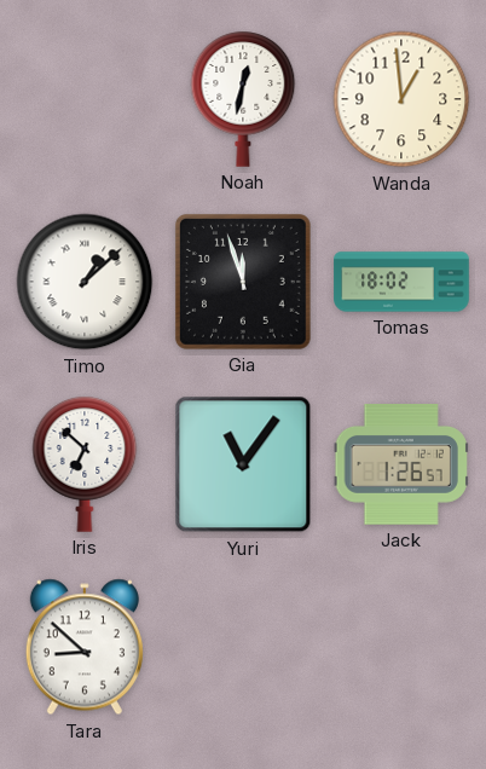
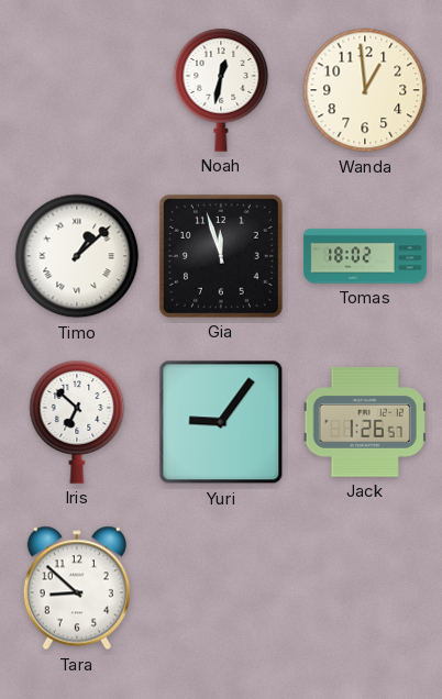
Yuri: 11:06 -> 9:06 (221, 422)
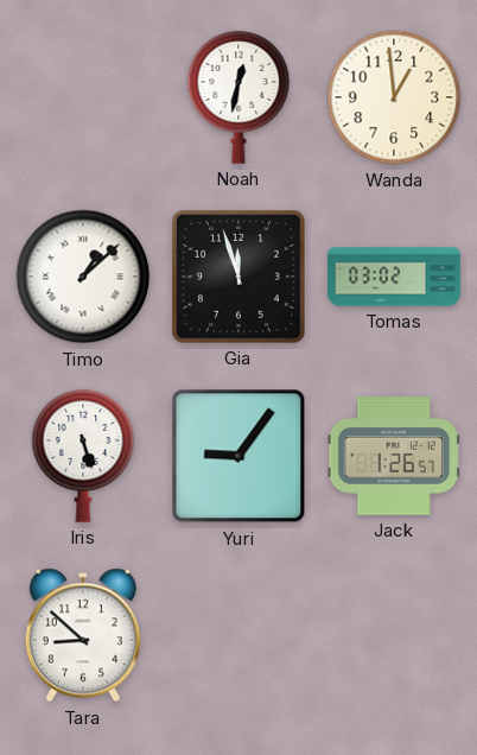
Tomas: 18:02 -> 03:02 (394, 277)
Iris: 6:52 -> 5:27 (83, 456)
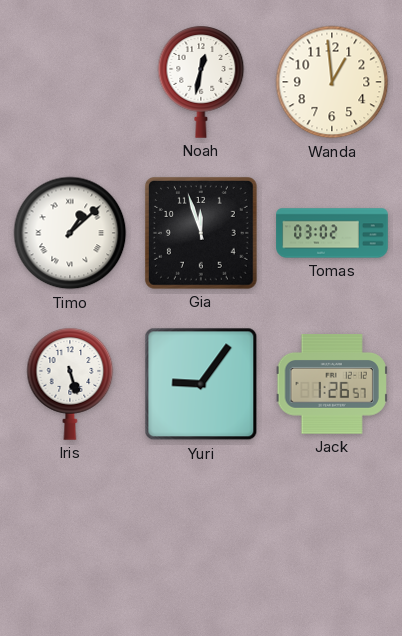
Tara: 8:52 -> none (83, 635)
